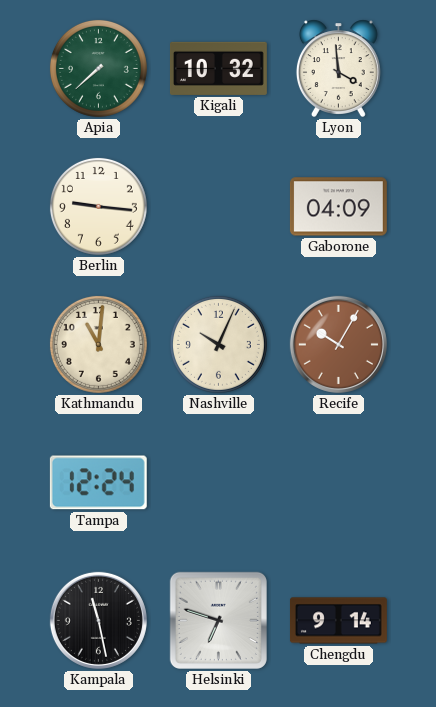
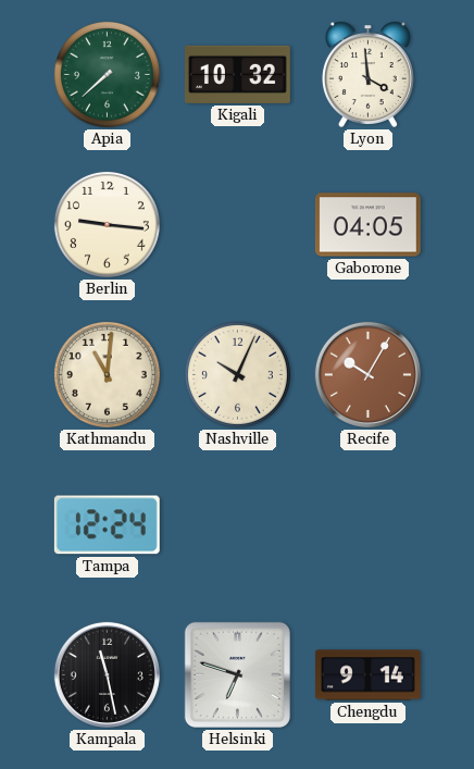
Gaborone: 04:09 -> 04:05 (367, 225)
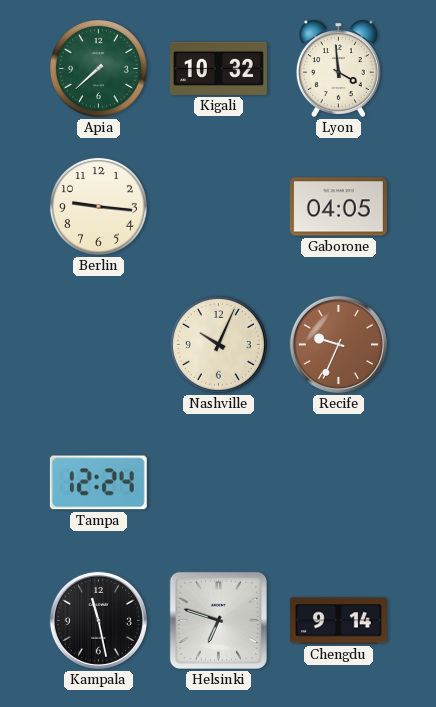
Kathmandu: 11:01 -> none (107, 374)
Recife: 10:05 -> 9:34 (338, 344)
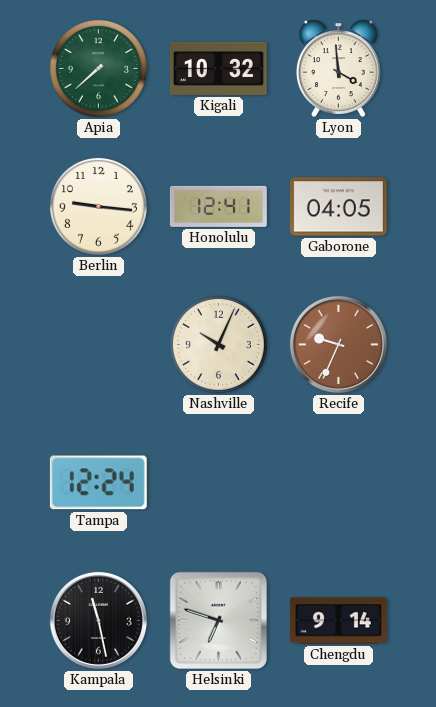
Honolulu: none -> 12:41 (218, 206)
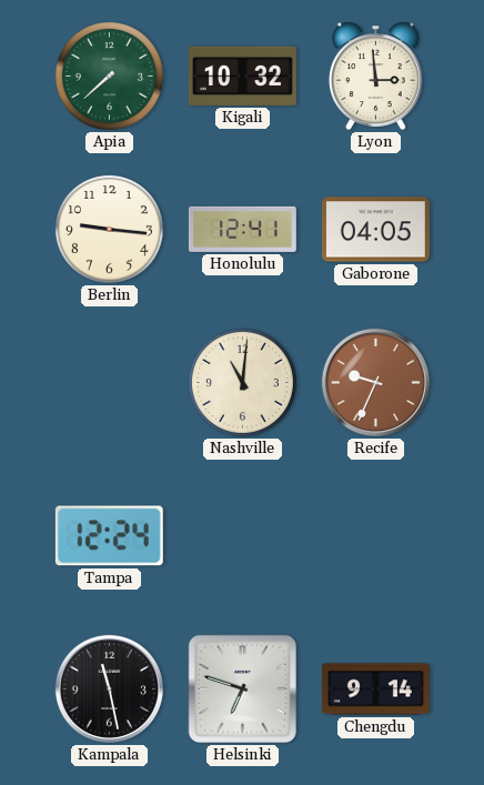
Lyon: 3:59 -> 2:59 (375, 76)
Nashville: 10:04 -> 11:01 (242, 382)
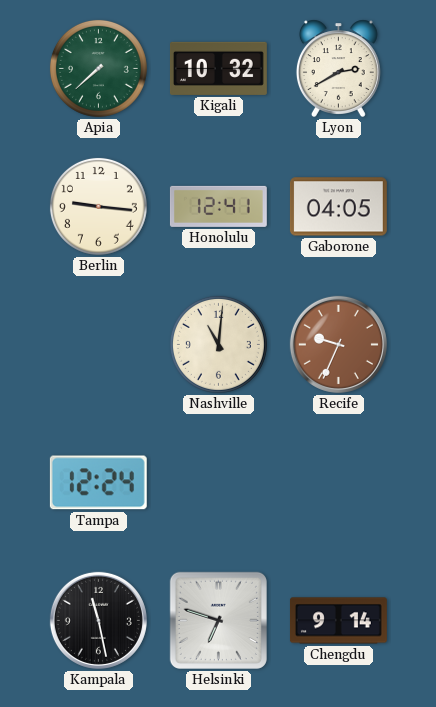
Lyon: 2:59 -> 2:40 (338, 68)
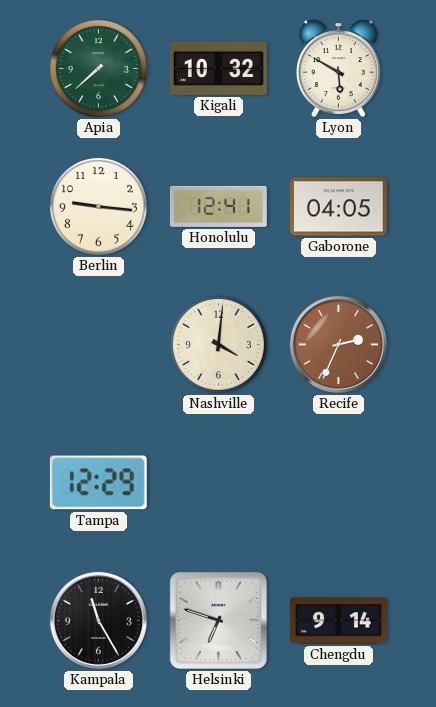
Lyon: 2:40 -> 5:50 (338, 68)
Nashville: 11:01 -> 4:01 (218, 344)
Recife: 9:34 -> 2:34 (338, 344)
Tampa: 12:24 -> 12:29 (98, 483)
Kampala: 11:28 -> 11:25 (98, 620)
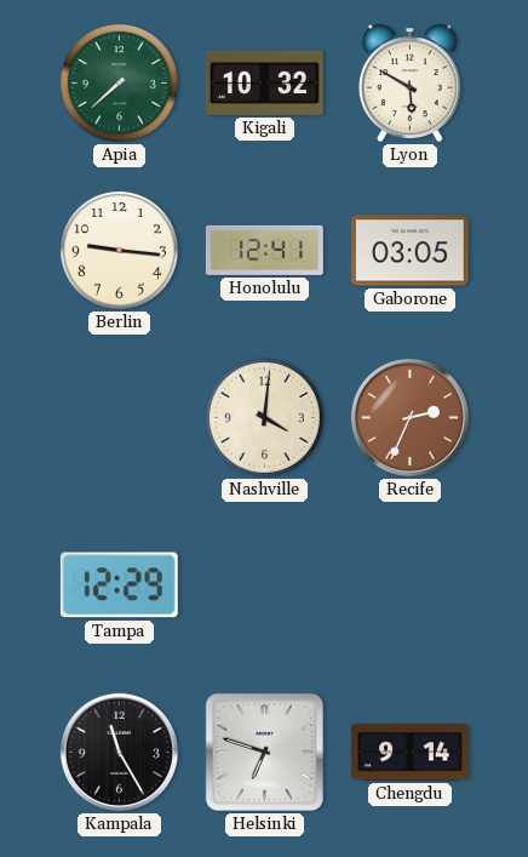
Gaborone: 04:05 -> 03:05 (409, 251)
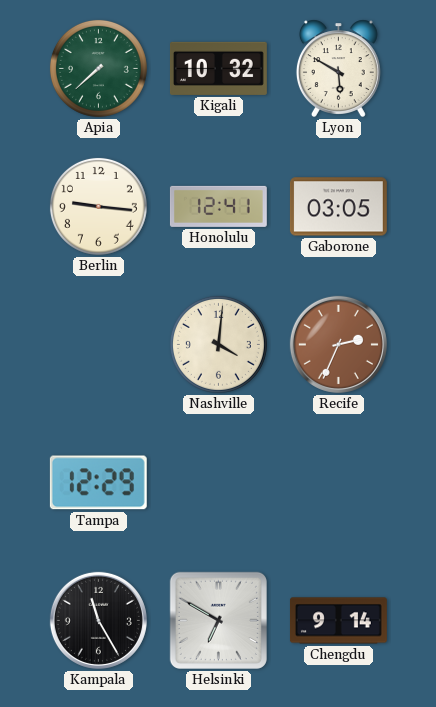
Helsinki: 6:48 -> 6:50 (218, 620)
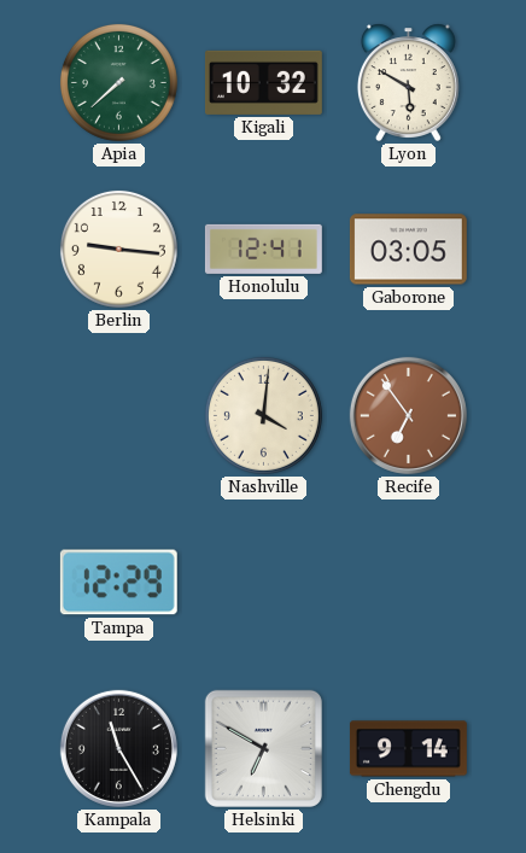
Recife: 2:34 -> 6:54 (408, 415)
